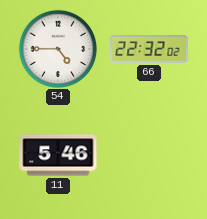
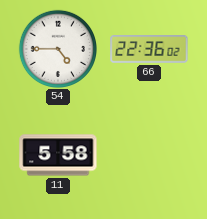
66: 22:32 -> 22:36 (149, 49)
11: 5:46 -> 5:58 (58, 155)
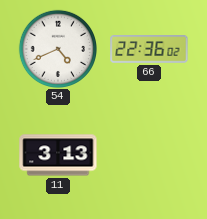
54: 4:45 -> 4:41 (57, 48)
11: 5:58 -> 3:13 (58, 155)
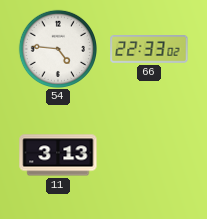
54: 4:41 -> 4:46 (57, 48)
66: 22:36 -> 22:33 (149, 49)
